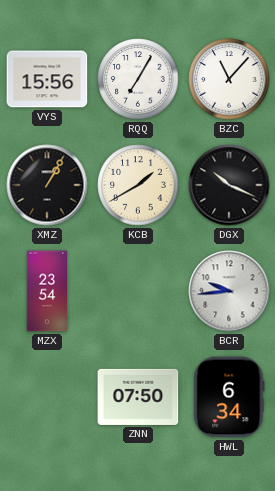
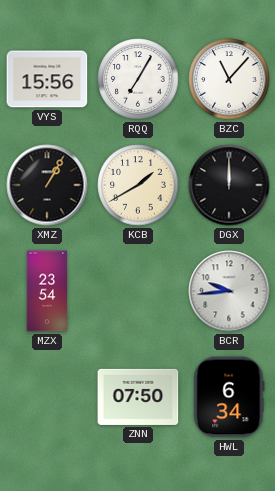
DGX: 10:19 -> 12:00 (229, 185)
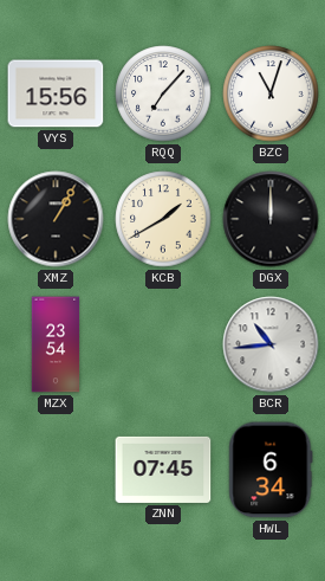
RQQ: 7:05 -> 7:07 (163, 93)
BZC: 11:07 -> 11:03 (271, 93)
BCR: 9:44 -> 10:44 (271, 344)
ZNN: 07:50 -> 07:45 (163, 470)
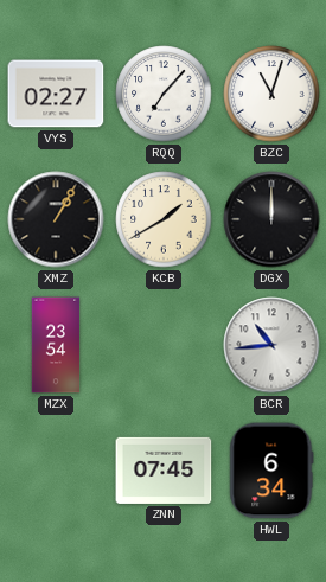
VYS: 15:56 -> 02:27 (56, 94)
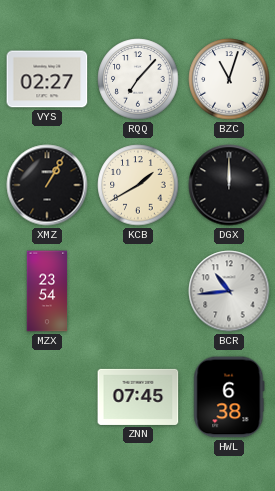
HWL: 6:34 -> 6:38 (229, 397)
